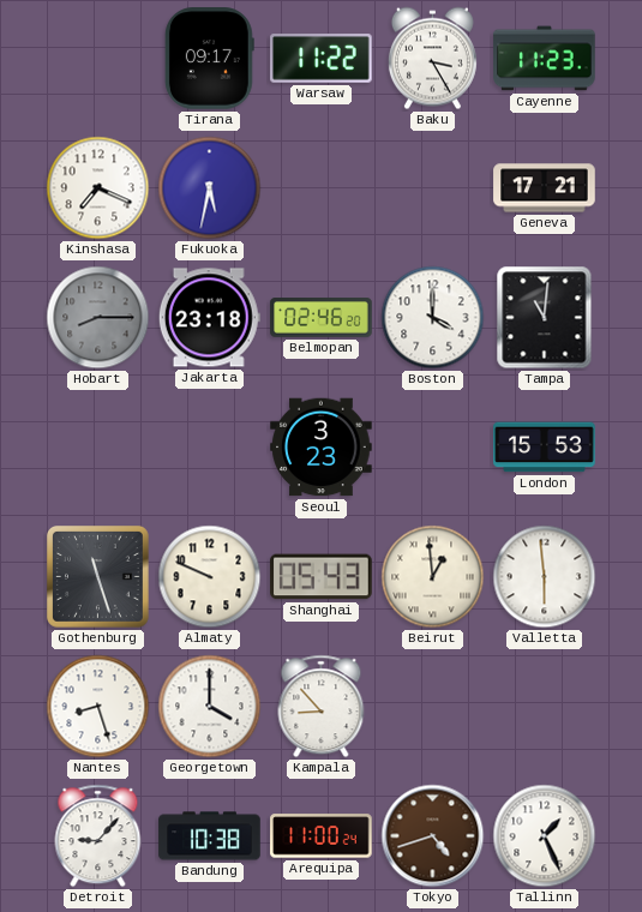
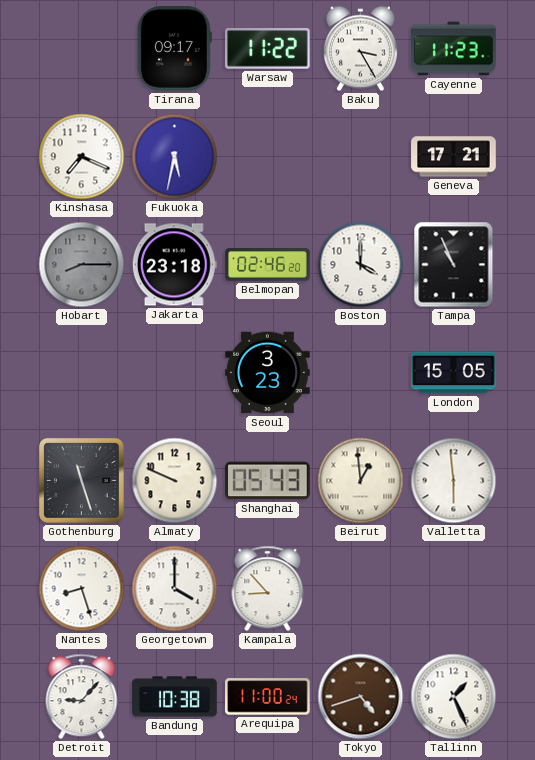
Tampa: 11:01 -> 10:56 (454, 265)
London: 15:53 -> 15:05 (454, 373)
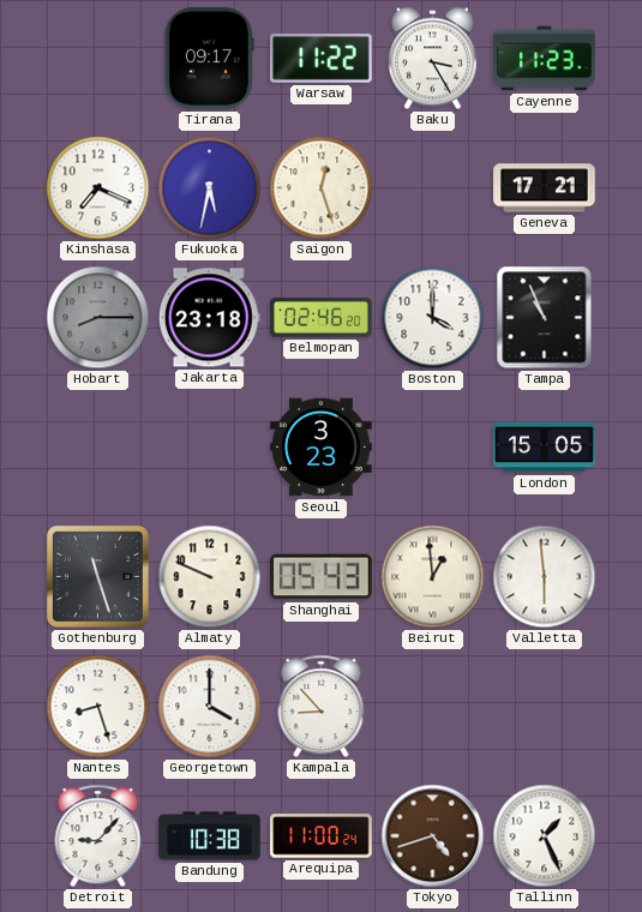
Saigon: none -> 12:27 (322, 188)
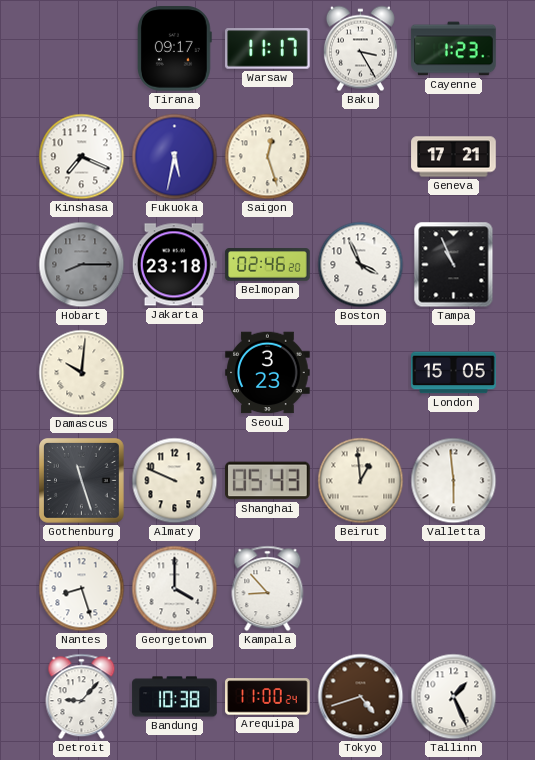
Warsaw: 11:22 -> 11:17 (268, 49)
Cayenne: 11:23 -> 1:23 (454, 49)
Boston: 4:00 -> 3:56 (361, 265)
Damascus: none -> 10:01 (82, 373)
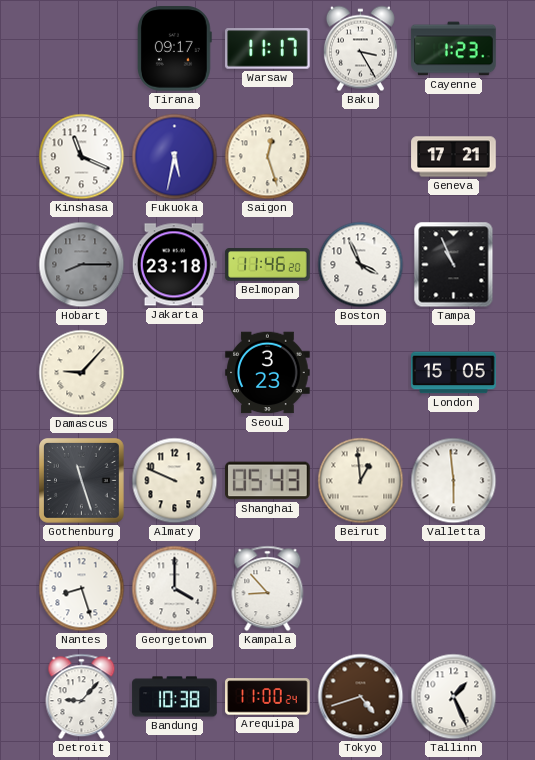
Kinshasa: 7:19 -> 11:19 (82, 157)
Belmopan: 02:46 -> 11:46 (268, 265)
Damascus: 10:01 -> 9:07 (82, 373)
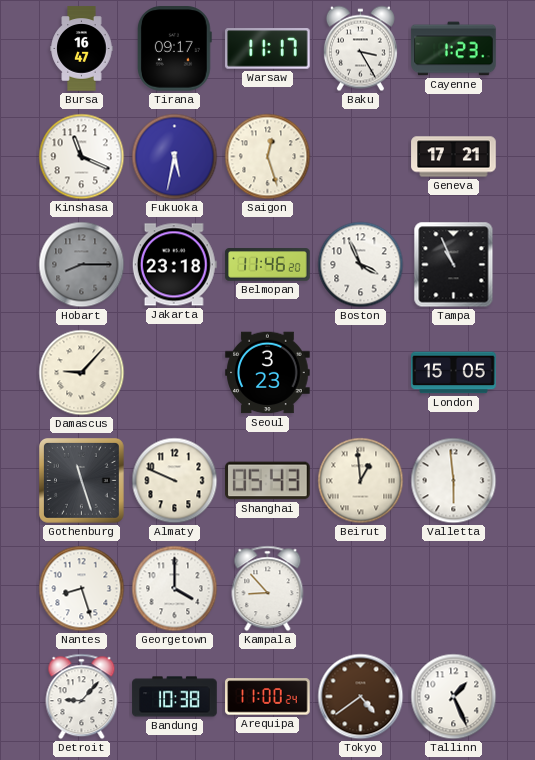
Bursa: none -> 16:47 (82, 49)
Tokyo: 4:42 -> 4:39 (361, 697)
